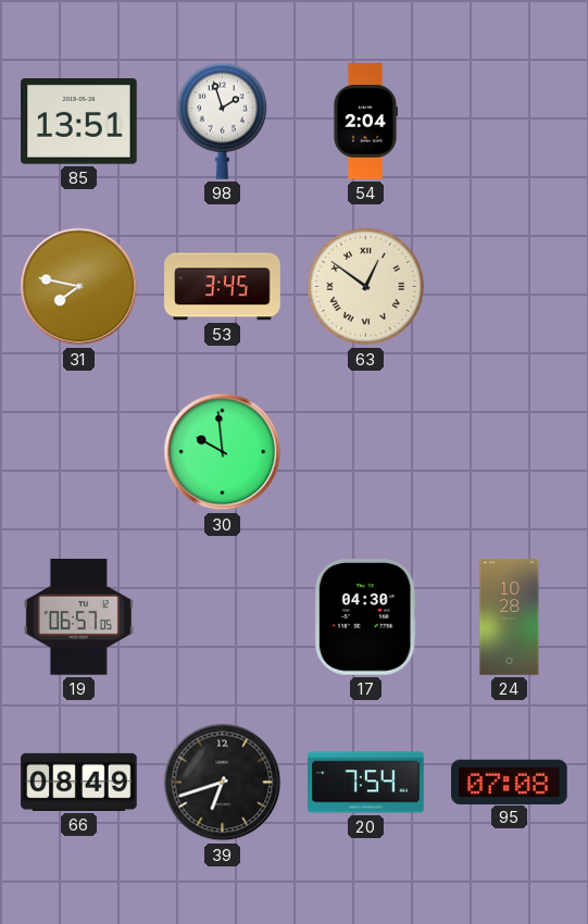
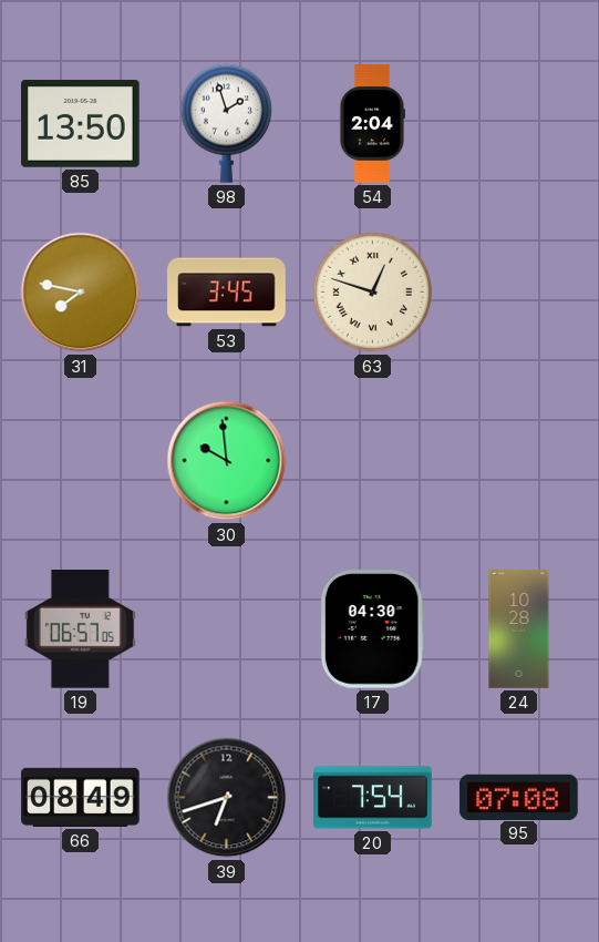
85: 13:51 -> 13:50 (81, 124)
63: 12:51 -> 12:48 (373, 293)
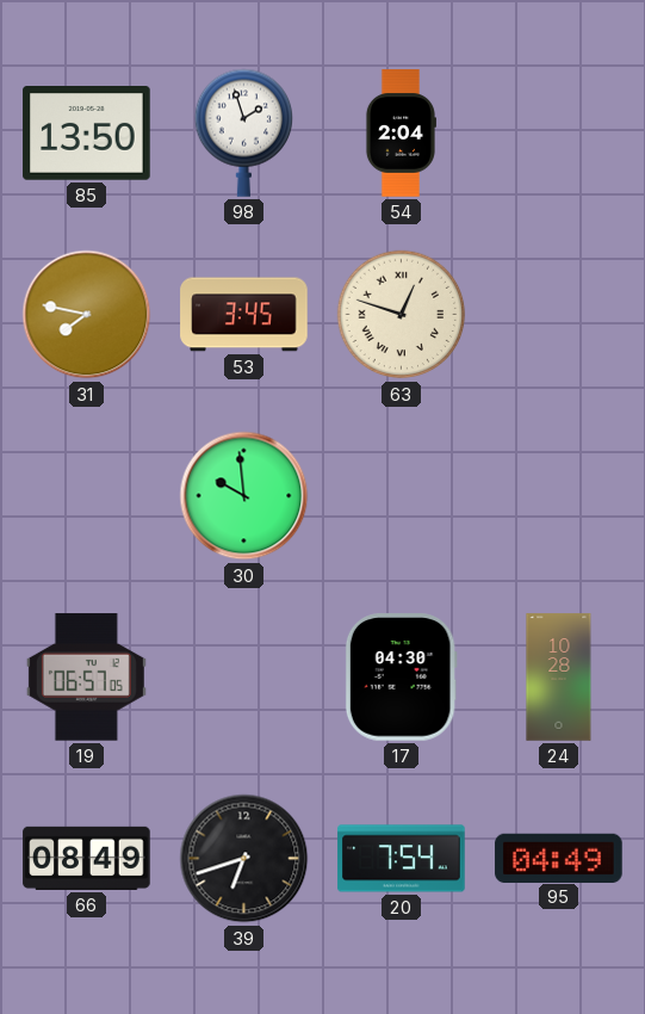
95: 07:08 -> 04:49 (559, 858)
